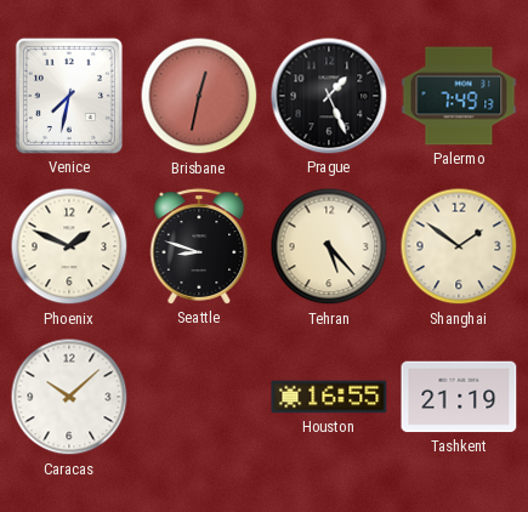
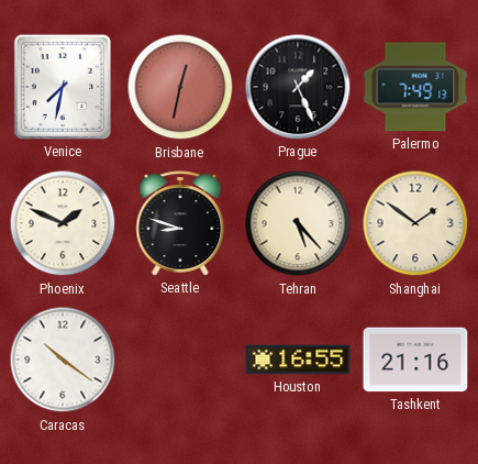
Caracas: 10:08 -> 10:21 (63, 360)
Tashkent: 21:19 -> 21:16 (415, 360)
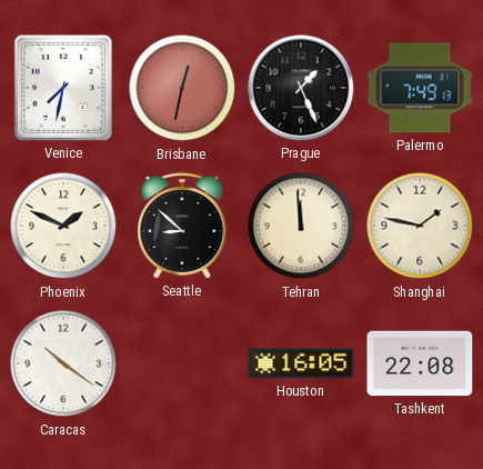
Seattle: 8:48 -> 8:52 (182, 226)
Tehran: 5:23 -> 11:59 (301, 226)
Shanghai: 1:51 -> 1:47 (420, 226)
Houston: 16:55 -> 16:05 (301, 363)
Tashkent: 21:16 -> 22:08 (420, 363)
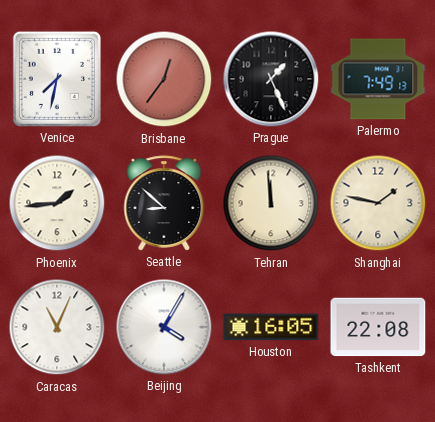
Brisbane: 12:32 -> 12:36 (164, 79)
Phoenix: 1:49 -> 1:44 (57, 203)
Caracas: 10:21 -> 11:04 (57, 327)
Beijing: none -> 4:05 (164, 327)
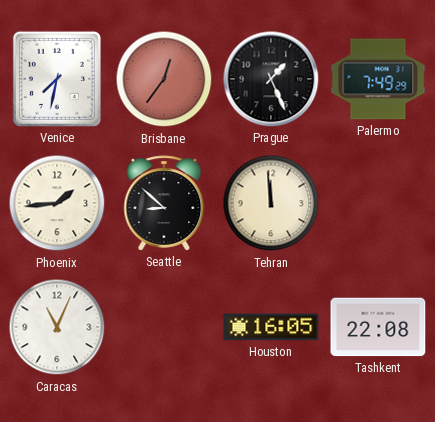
Palermo: 7:49:13 -> 7:49:29 (378, 79)
Shanghai: 1:47 -> none (378, 203)
Beijing: 4:05 -> none (164, 327)
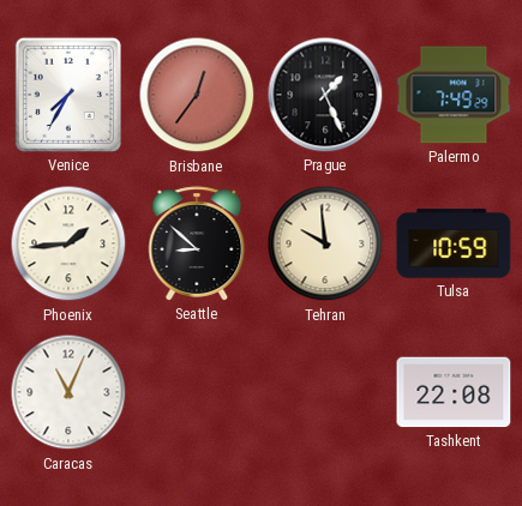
Venice: 7:32 -> 7:35 (68, 95)
Tehran: 11:59 -> 9:59 (325, 243)
Tulsa: none -> 10:59 (454, 243)
Houston: 16:05 -> none (271, 327)
